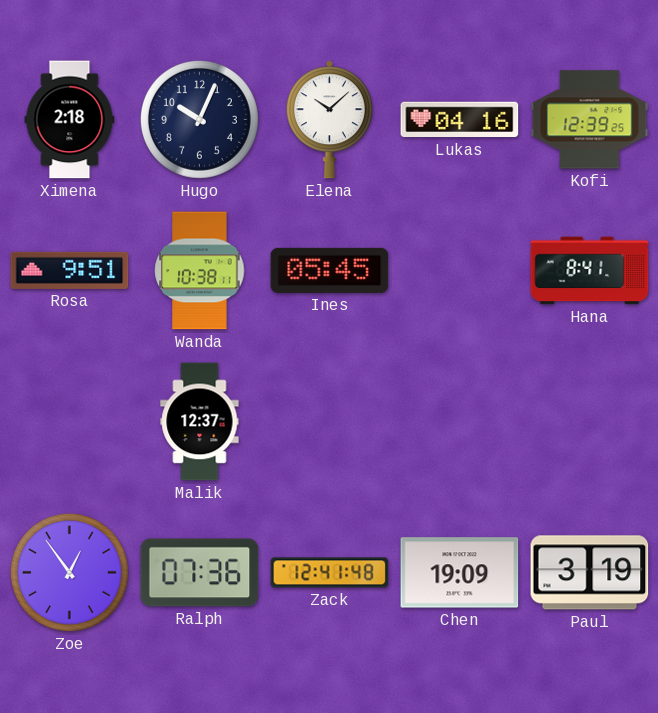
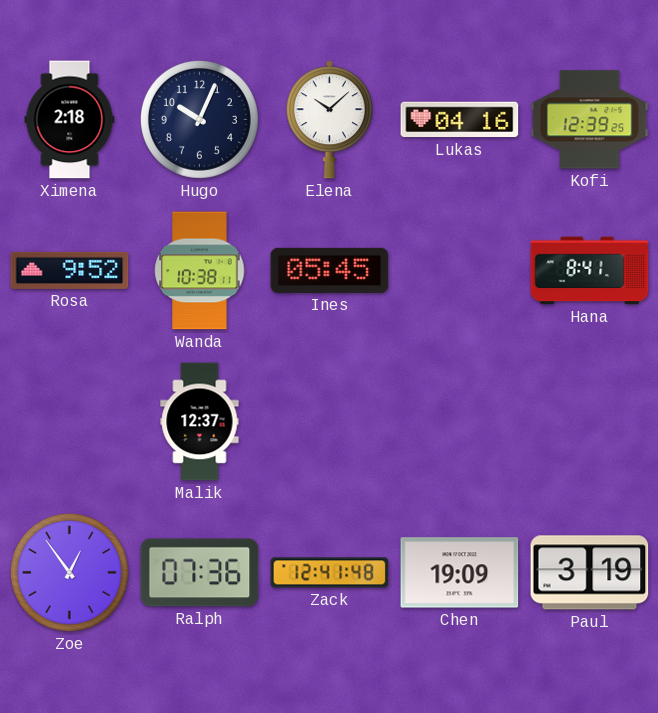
Rosa: 9:51 -> 9:52 (70, 270)
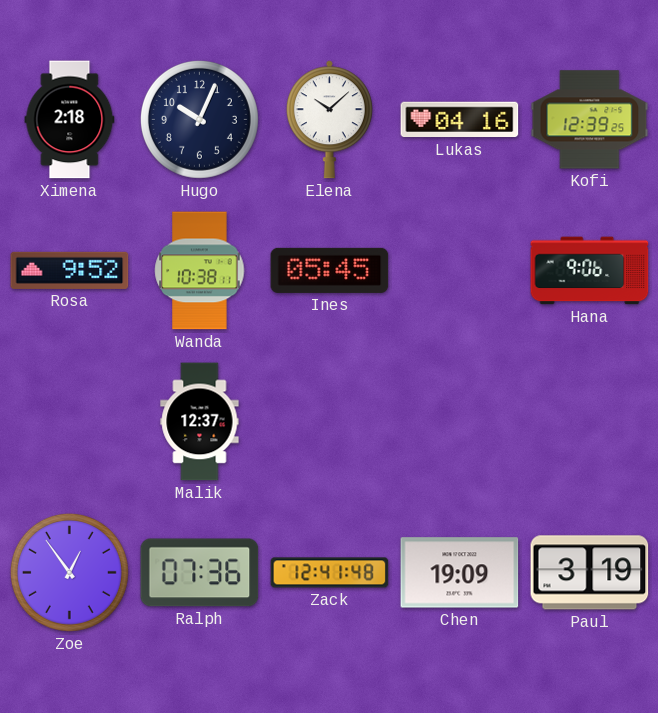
Hana: 8:41 -> 9:06 (590, 271)
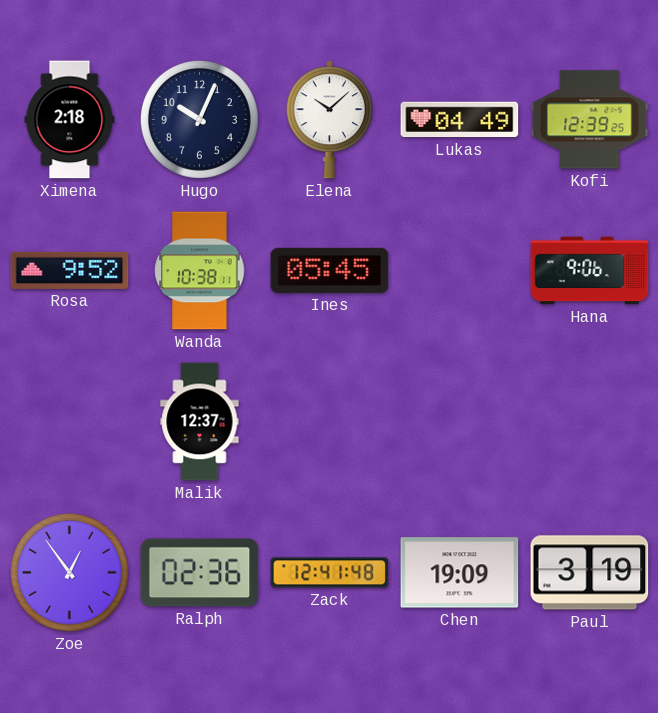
Lukas: 04:16 -> 04:49 (460, 120)
Ralph: 07:36 -> 02:36 (200, 573)
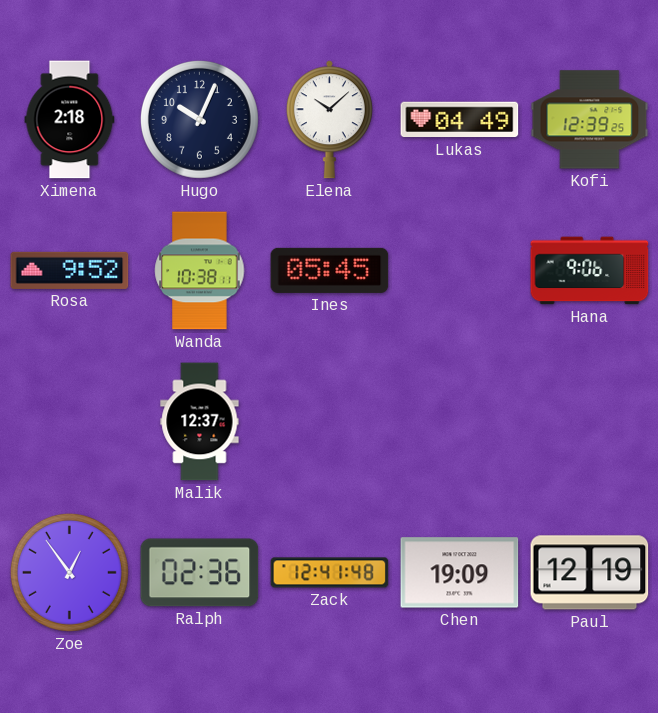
Paul: 3:19 -> 12:19 (590, 573)
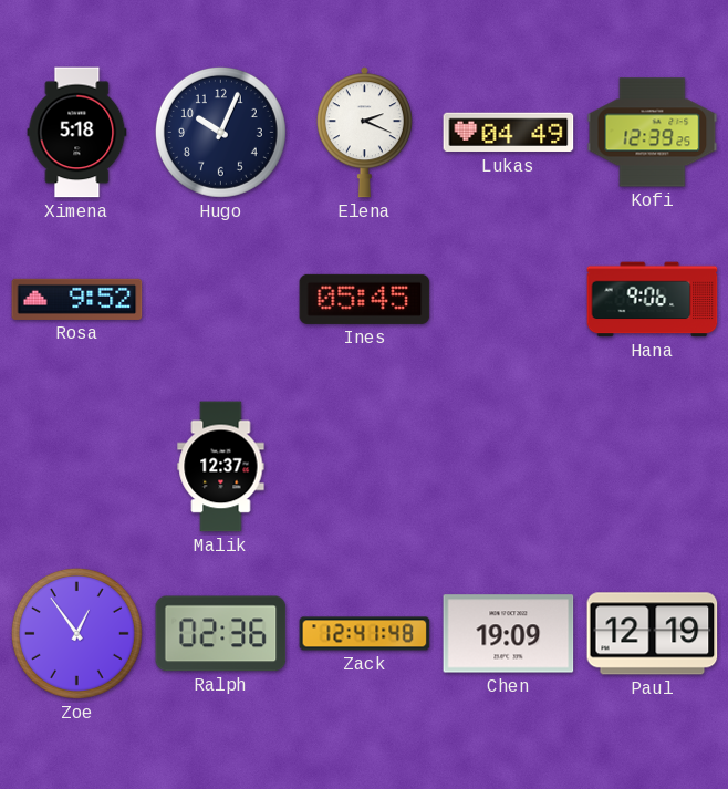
Ximena: 2:18 -> 5:18 (77, 133)
Elena: 10:08 -> 2:19 (364, 133)
Wanda: 10:38 -> none (200, 271)
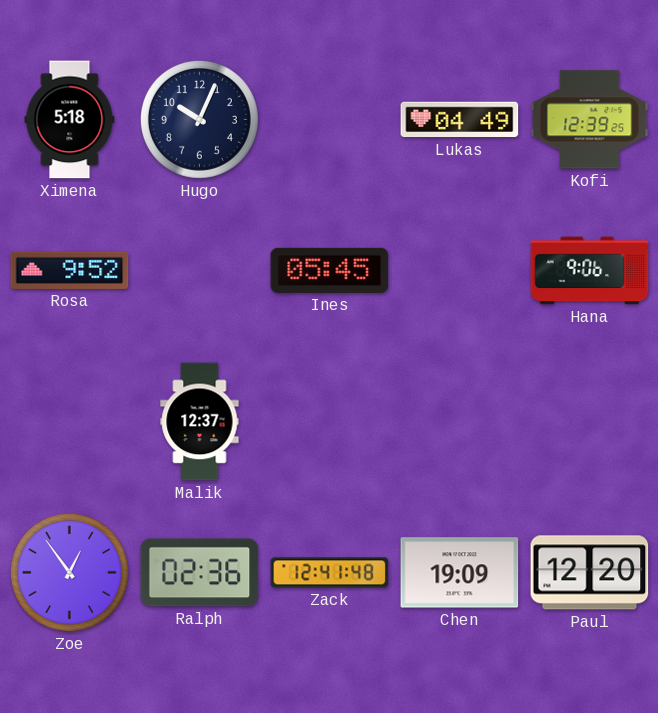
Elena: 2:19 -> none (364, 133)
Paul: 12:19 -> 12:20 (590, 573)
